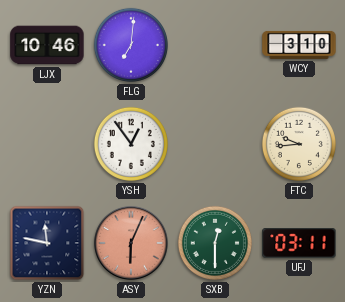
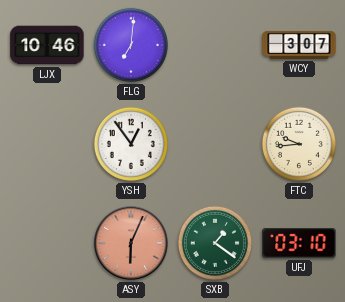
WCY: 3:10 -> 3:07 (299, 45)
YZN: 11:47 -> none (47, 243)
SXB: 12:30 -> 1:21 (215, 243)
UFJ: 03:11 -> 03:10 (299, 243)
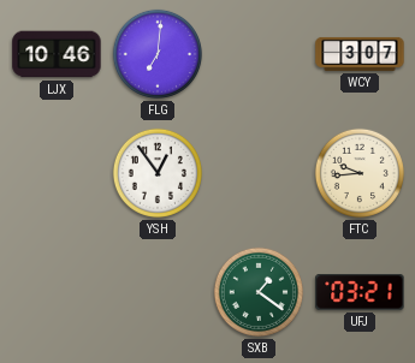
ASY: 6:04 -> none (131, 243)
UFJ: 03:10 -> 03:21 (360, 292)
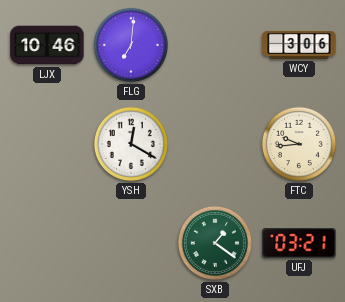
WCY: 3:07 -> 3:06 (299, 45)
YSH: 12:54 -> 12:20 (131, 144)
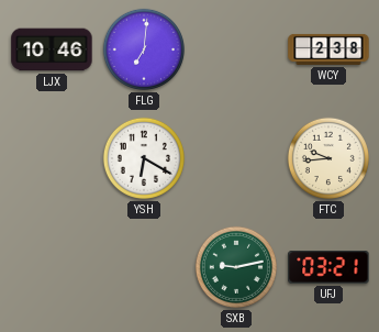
WCY: 3:06 -> 2:38 (328, 49)
YSH: 12:20 -> 6:20 (144, 158)
SXB: 1:21 -> 9:13 (236, 267)
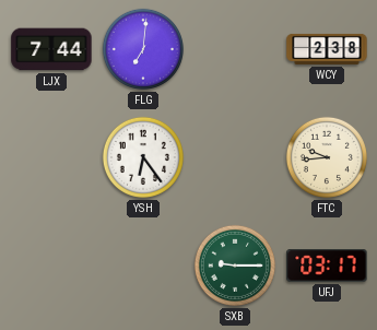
LJX: 10:46 -> 7:44 (51, 49)
YSH: 6:20 -> 6:24 (143, 157)
SXB: 9:13 -> 9:15 (235, 266)
UFJ: 03:21 -> 03:17 (327, 266)
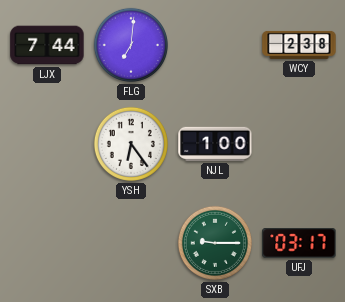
NJL: none -> 1:00 (215, 144)
FTC: 9:44 -> none (327, 157)
